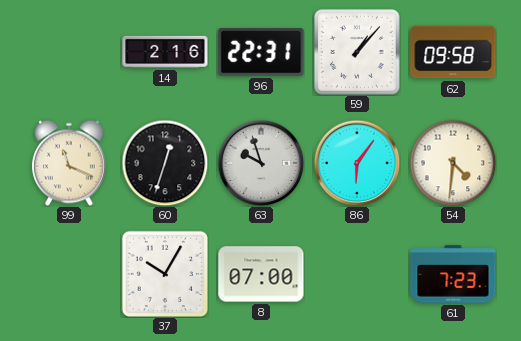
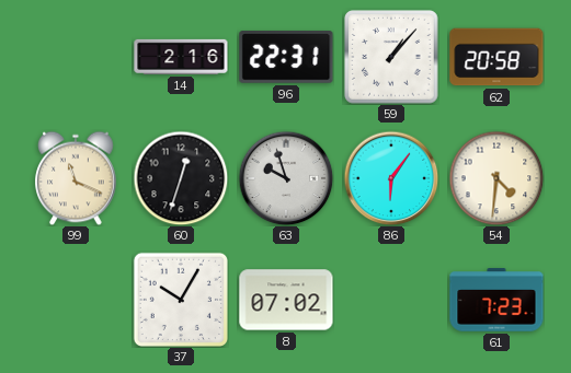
62: 09:58 -> 20:58 (496, 57)
8: 07:00 -> 07:02 (286, 300)
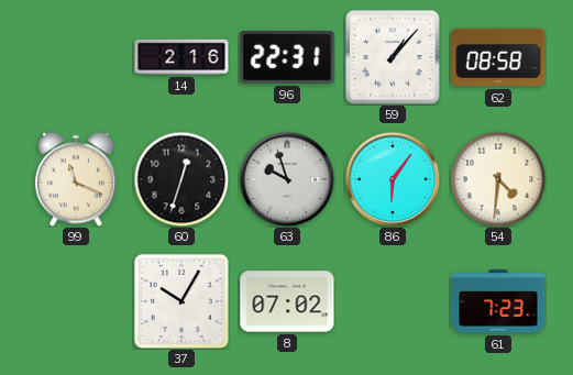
62: 20:58 -> 08:58 (498, 57)
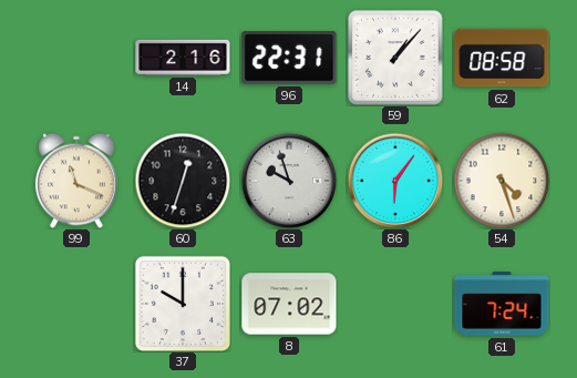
54: 4:31 -> 4:27 (502, 181)
37: 10:05 -> 10:00 (183, 304)
61: 7:23 -> 7:24 (502, 304)
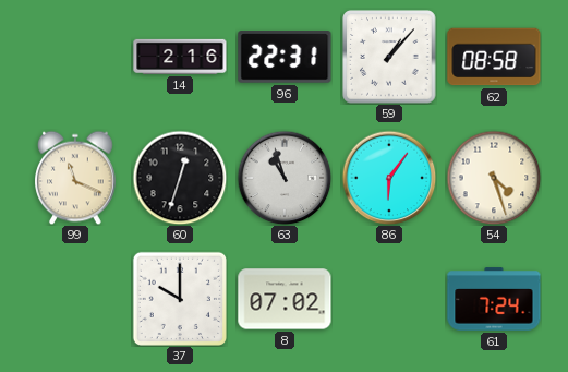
63: 9:57 -> 10:57 (285, 178)
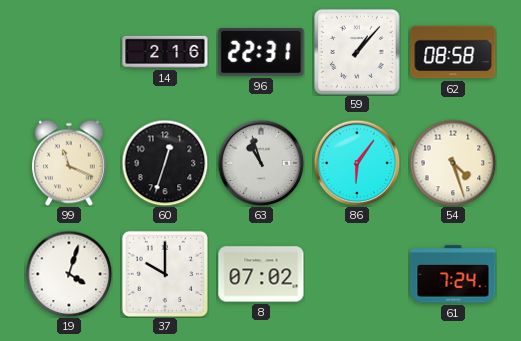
19: none -> 4:03 (69, 274)
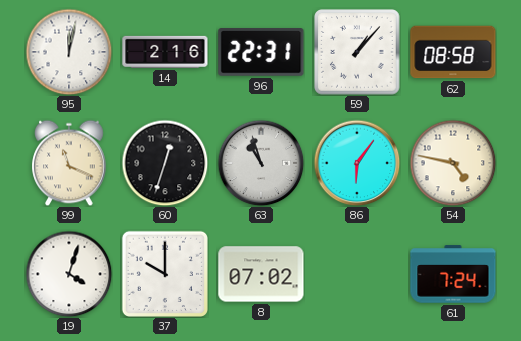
95: none -> 12:02 (69, 52)
54: 4:27 -> 4:47 (453, 163)
